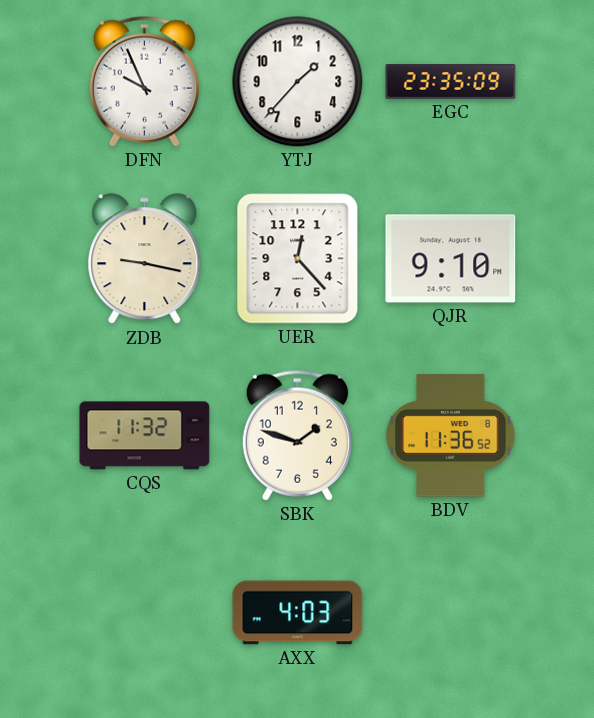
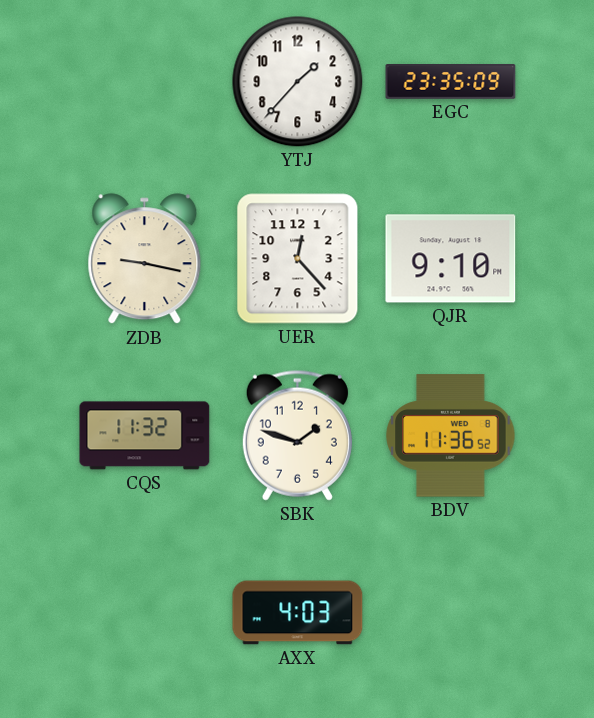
DFN: 9:56 -> none (144, 81)
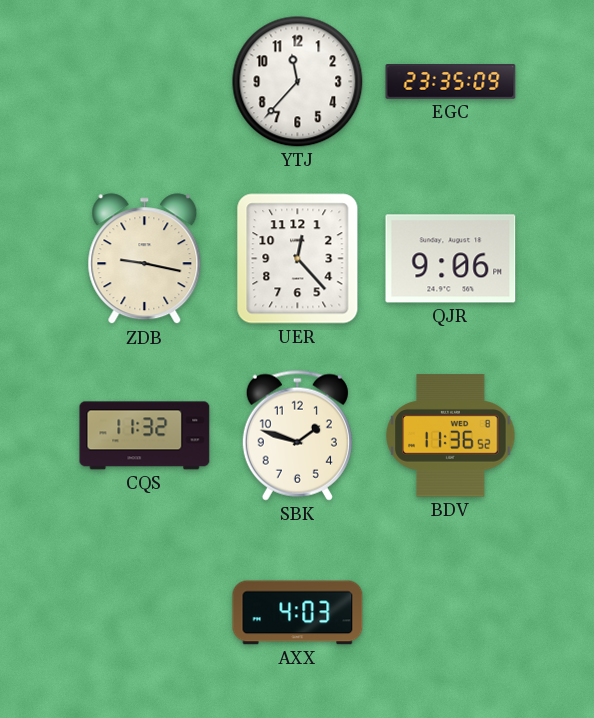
YTJ: 1:37 -> 11:37 (298, 82)
QJR: 9:10 -> 9:06 (451, 259)
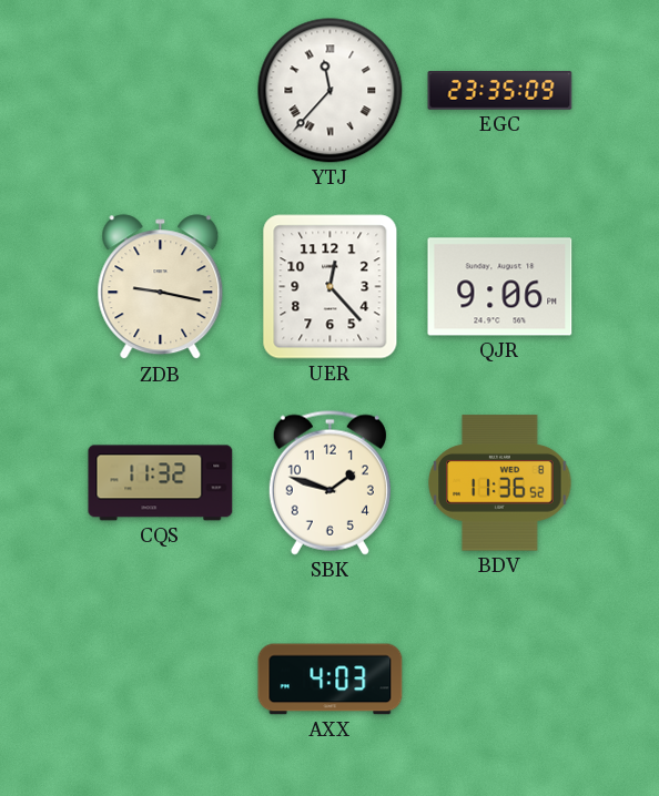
YTJ numerals: Arabic -> Roman (331, 91)
